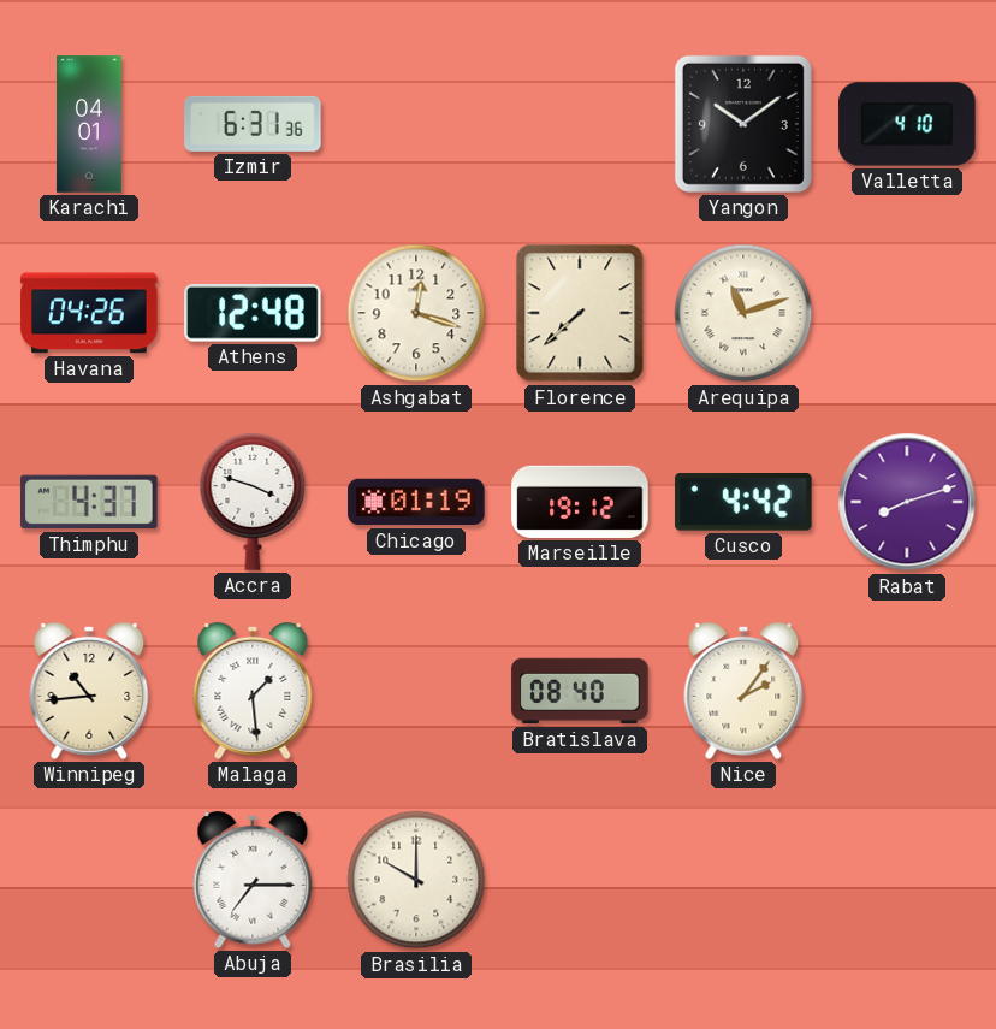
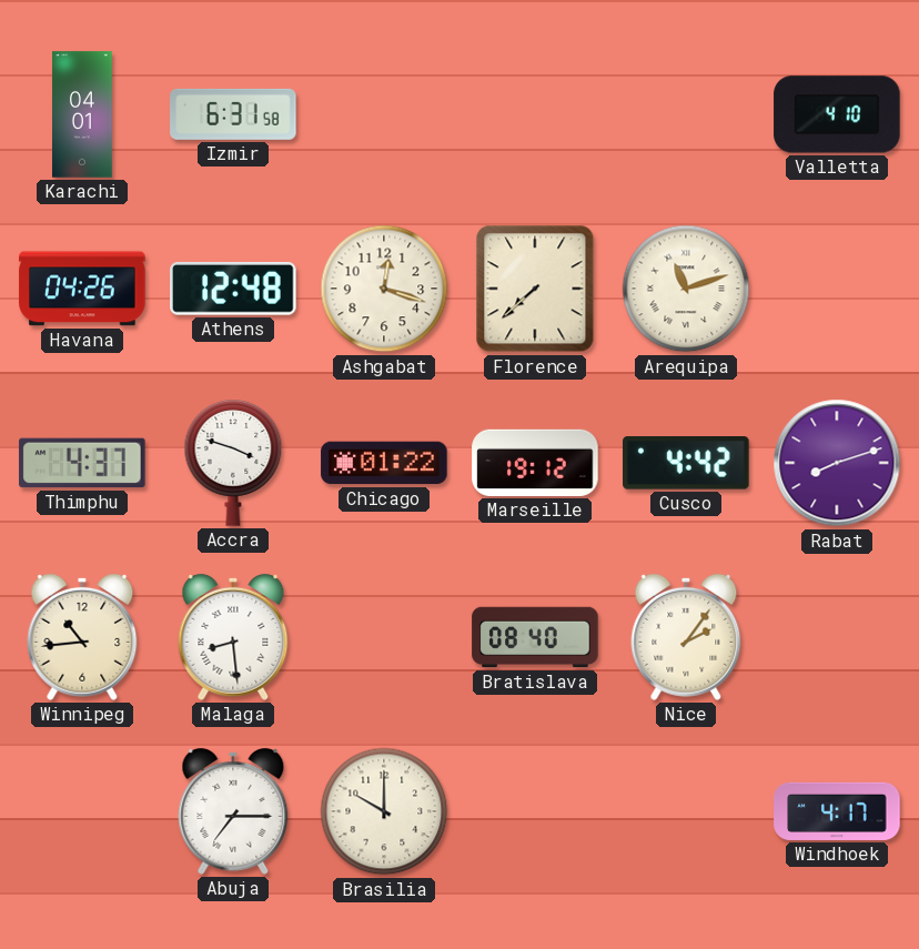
Izmir: 6:31:36 -> 6:31:58 (233, 114)
Yangon: 10:09 -> none (743, 124)
Chicago: 01:19 -> 01:22 (384, 463)
Malaga: 1:29 -> 8:29 (233, 637)
Windhoek: none -> 4:17 (837, 811)
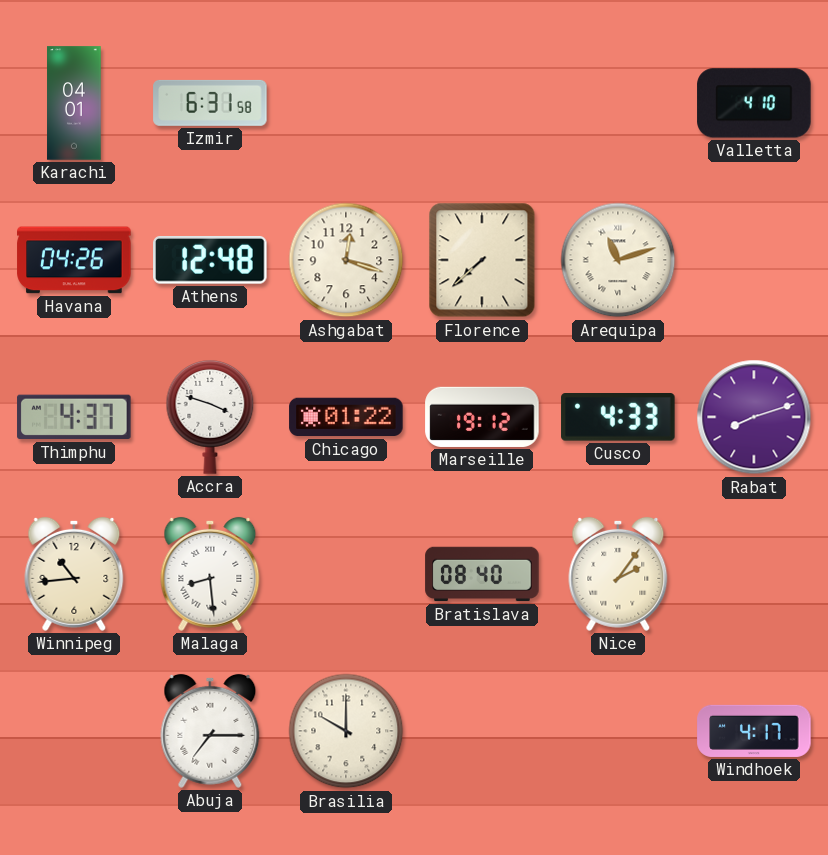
Cusco: 4:42 -> 4:33 (618, 417)
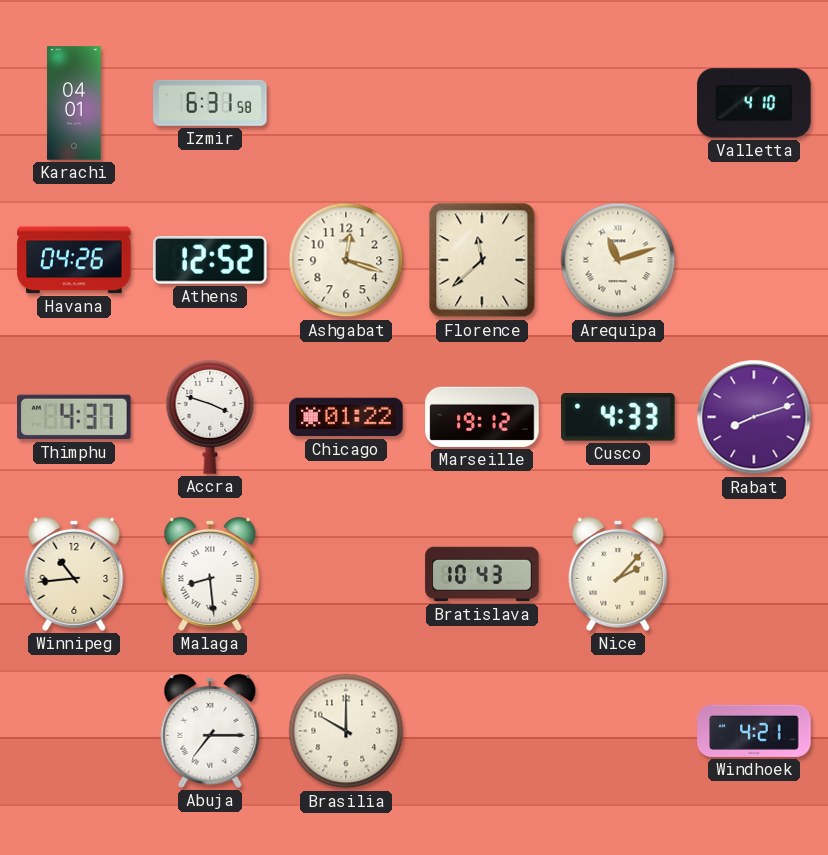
Athens: 12:48 -> 12:52 (210, 261)
Florence: 7:38 -> 11:38 (482, 260)
Bratislava: 08:40 -> 10:43 (482, 574)
Nice: 2:06 -> 2:07 (618, 574)
Windhoek: 4:17 -> 4:21 (754, 731)
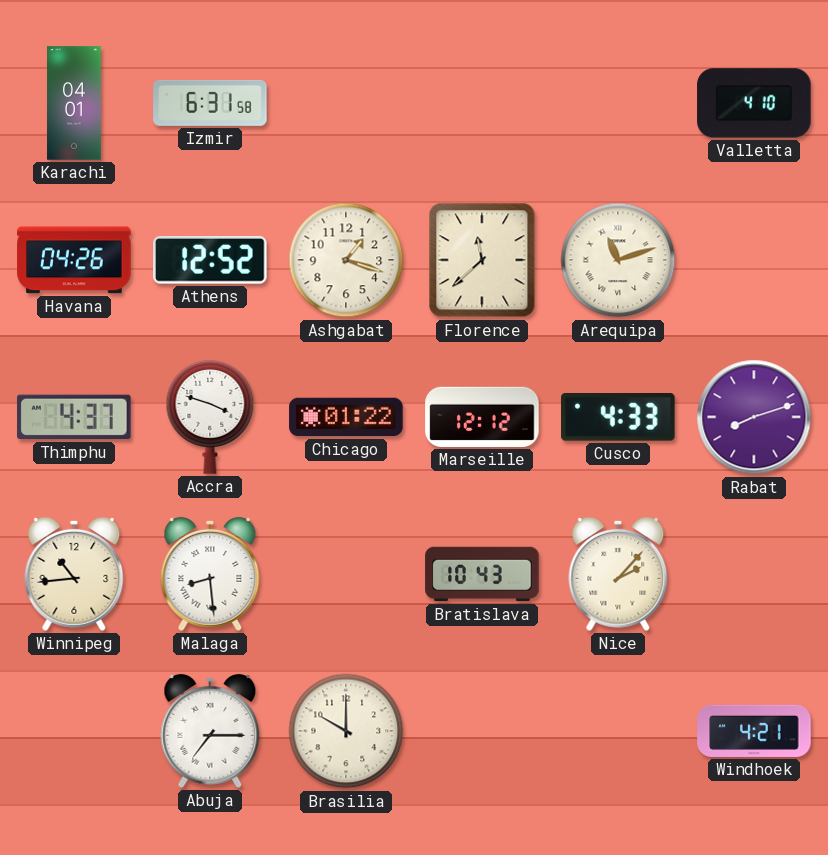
Ashgabat: 12:18 -> 1:18 (346, 260)
Marseille: 19:12 -> 12:12 (482, 417)
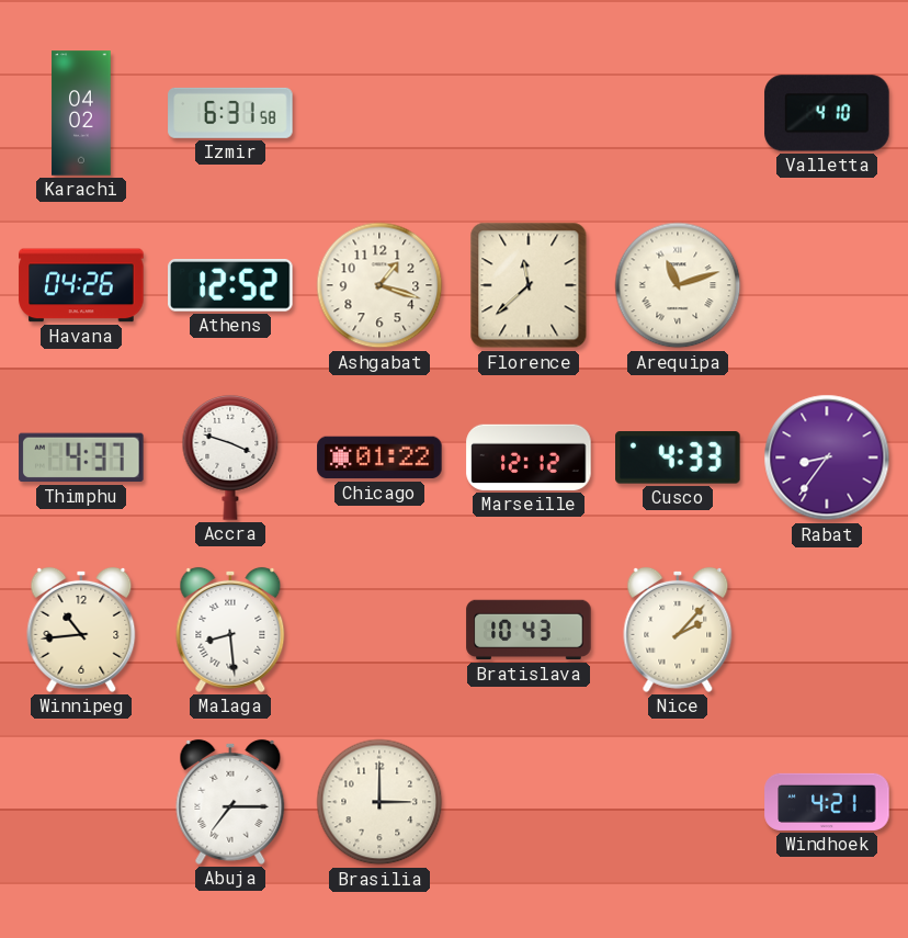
Karachi: 04:01 -> 04:02 (81, 113)
Rabat: 8:12 -> 8:36 (827, 457)
Brasilia: 10:00 -> 3:00 (379, 802)
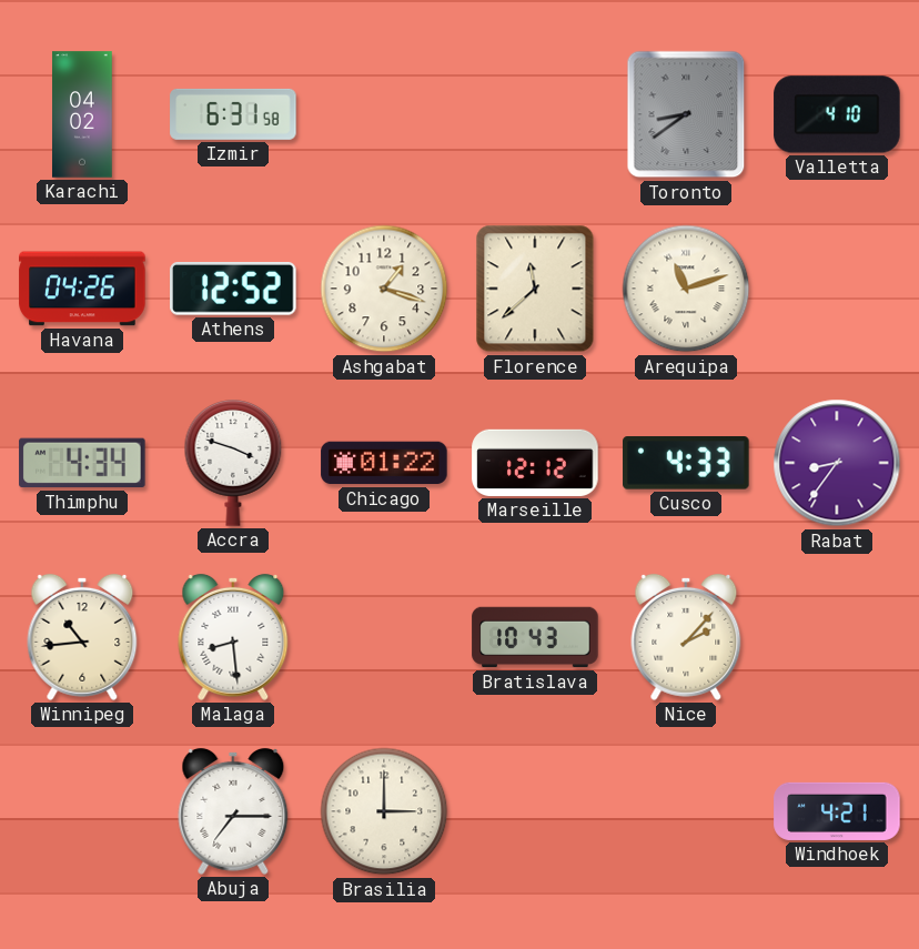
Toronto: none -> 8:39 (686, 114)
Thimphu: 4:37 -> 4:34 (82, 463)
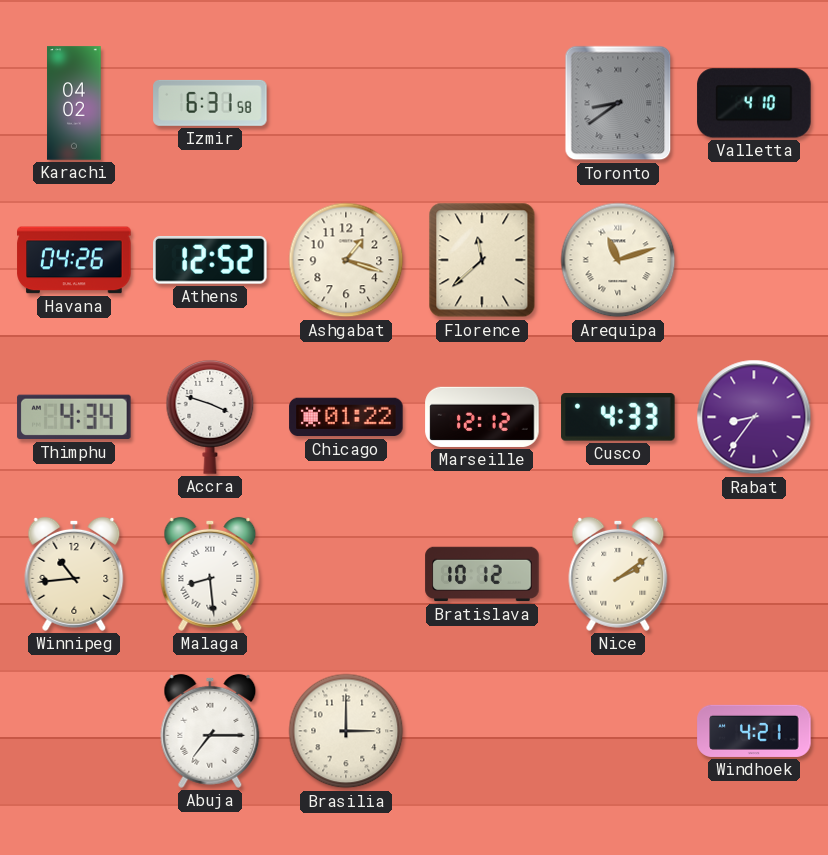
Bratislava: 10:43 -> 10:12 (482, 574)
Nice: 2:07 -> 2:09 (618, 574)
